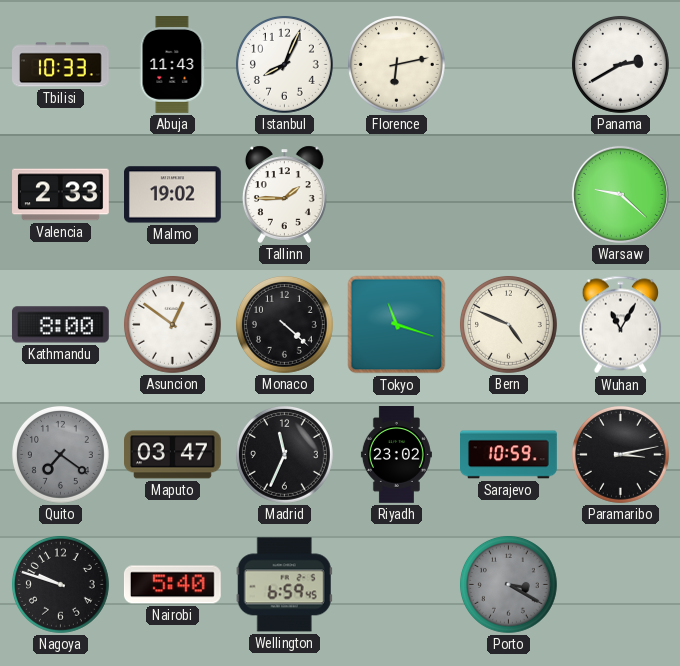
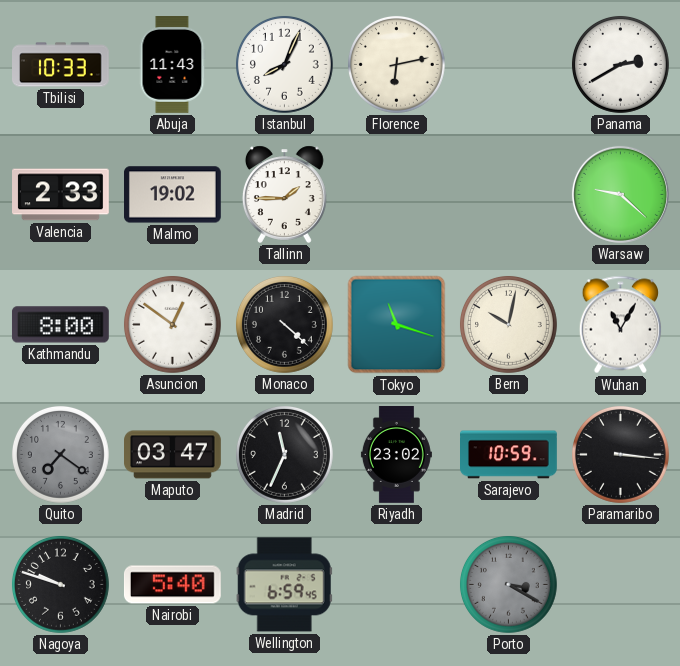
Bern: 4:49 -> 10:02 (508, 324)
Paramaribo: 3:13 -> 3:16 (620, 454)
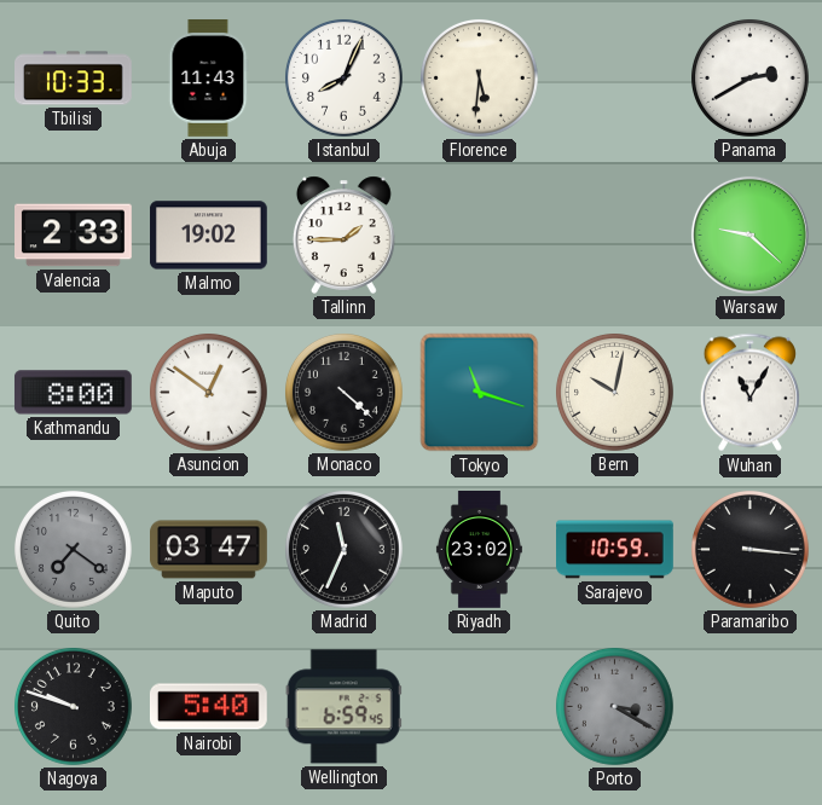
Florence: 6:13 -> 5:31 (479, 77)
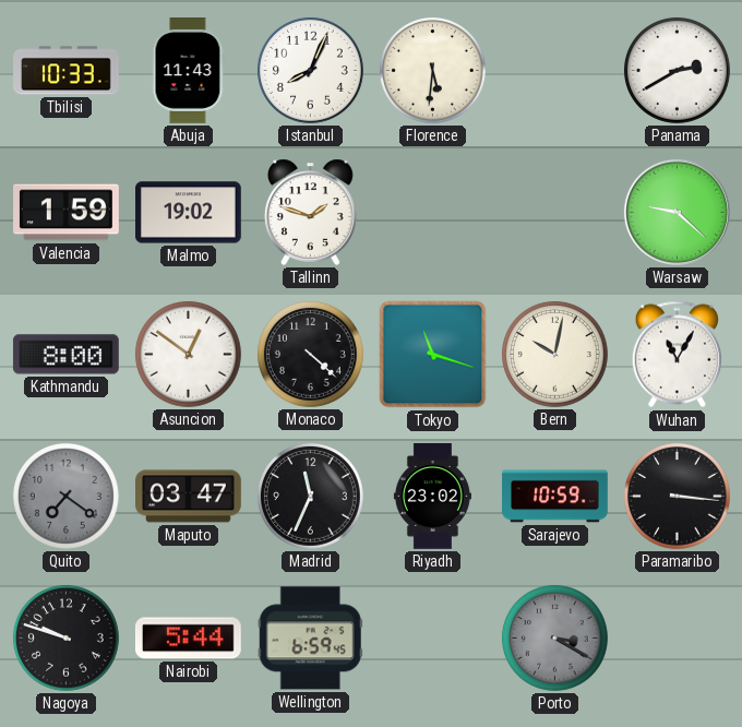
Valencia: 2:33 -> 1:59 (67, 213)
Tallinn: 1:45 -> 1:48 (310, 212)
Nairobi: 5:40 -> 5:44 (188, 639)
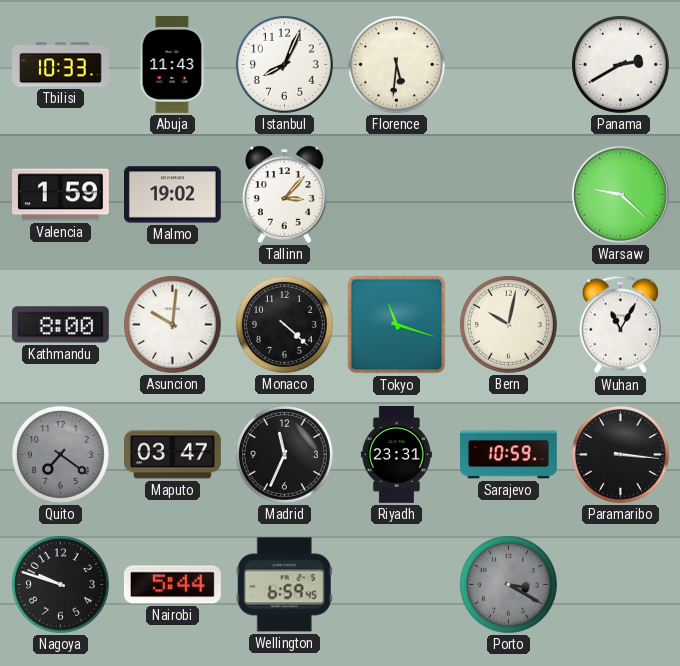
Tallinn: 1:48 -> 3:07 (284, 194)
Asuncion: 12:51 -> 10:01 (172, 324)
Riyadh: 23:02 -> 23:31 (396, 455)
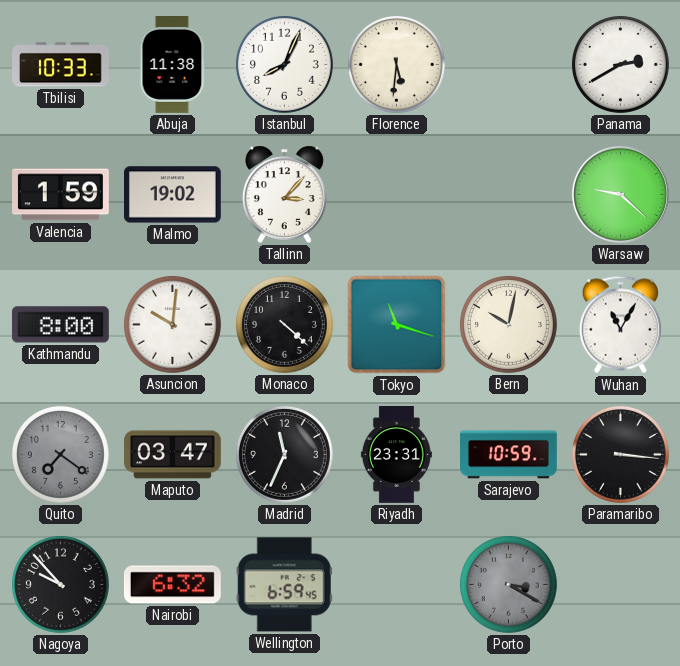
Abuja: 11:43 -> 11:38 (172, 65)
Nagoya: 9:48 -> 9:53 (60, 584)
Nairobi: 5:44 -> 6:32 (172, 585)
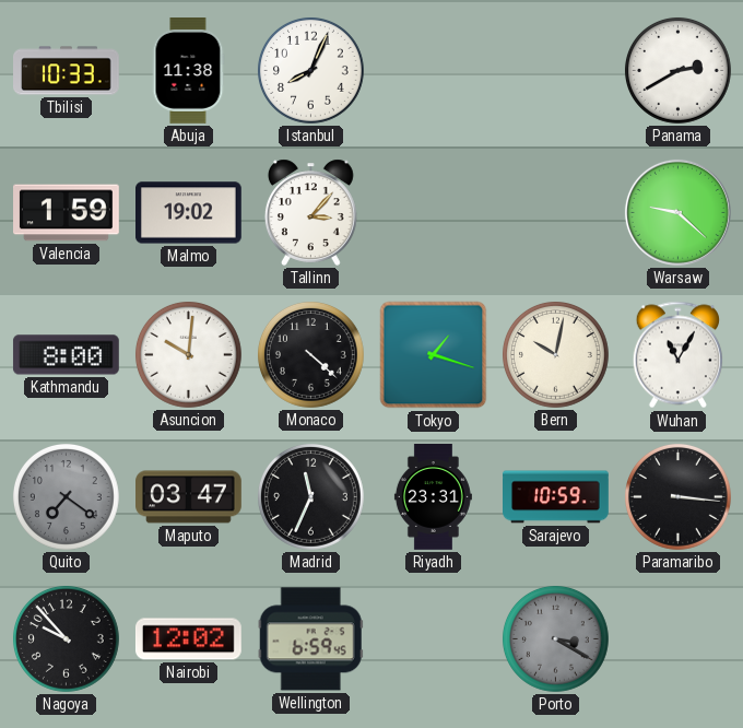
Florence: 5:31 -> none (396, 64)
Tokyo: 11:18 -> 1:18 (434, 355)
Nairobi: 6:32 -> 12:02 (188, 639)
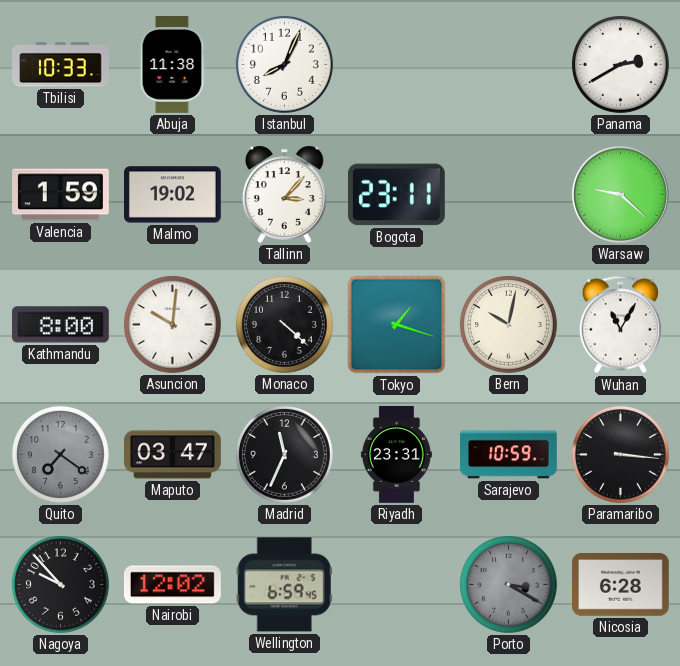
Bogota: none -> 23:11 (396, 195)
Nicosia: none -> 6:28 (621, 585)
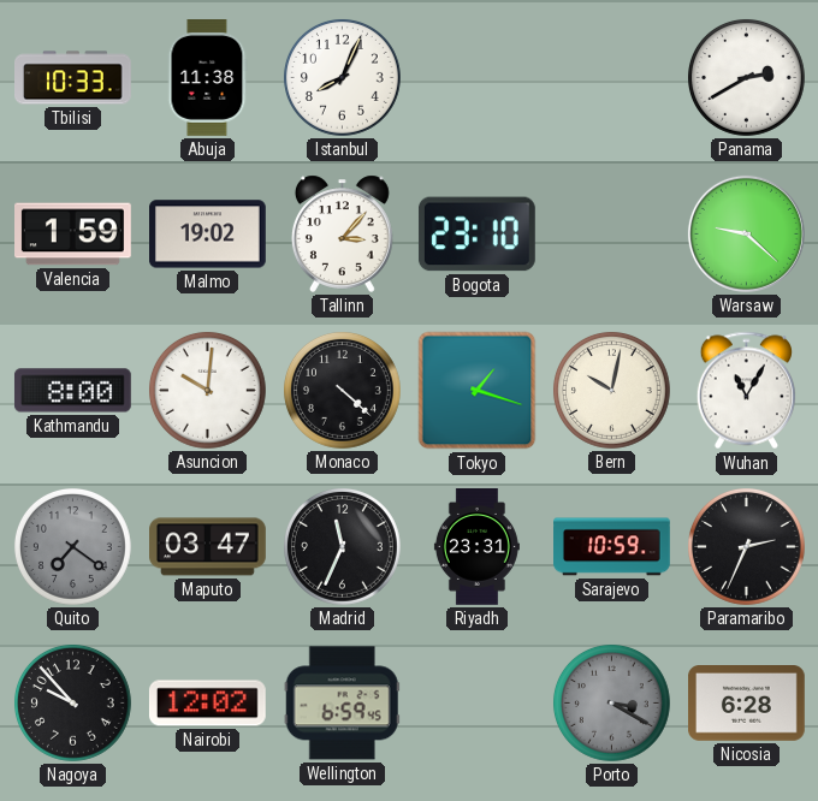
Bogota: 23:11 -> 23:10 (476, 235)
Paramaribo: 3:16 -> 2:34 (746, 546)
